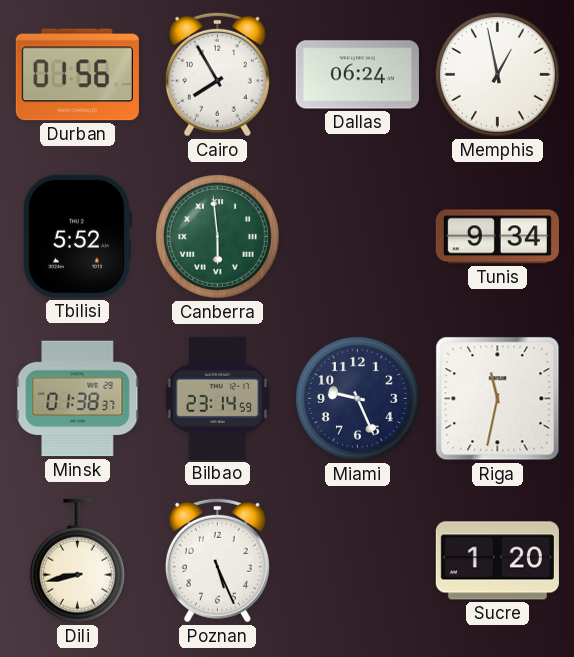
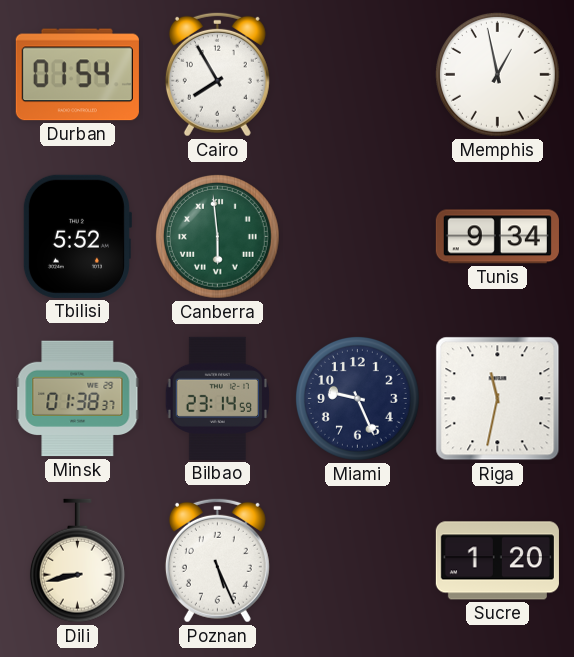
Durban: 01:56 -> 01:54 (77, 75)
Dallas: 06:24 -> none (357, 75)
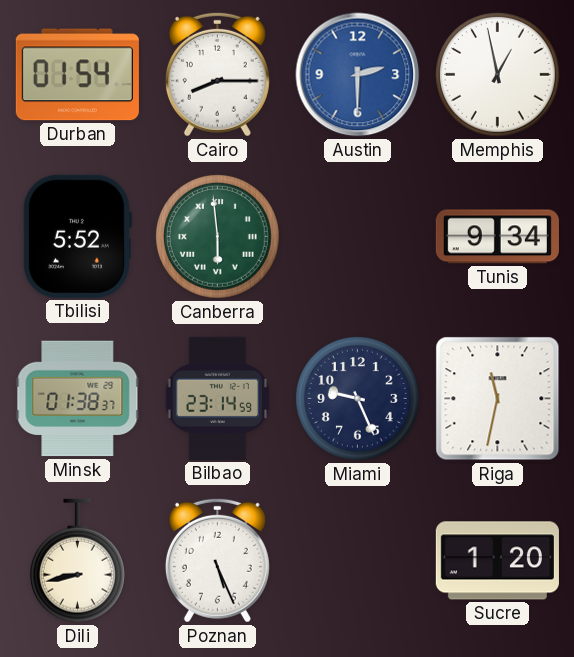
Cairo: 7:55 -> 8:15 (217, 74)
Austin: none -> 2:30 (358, 75)
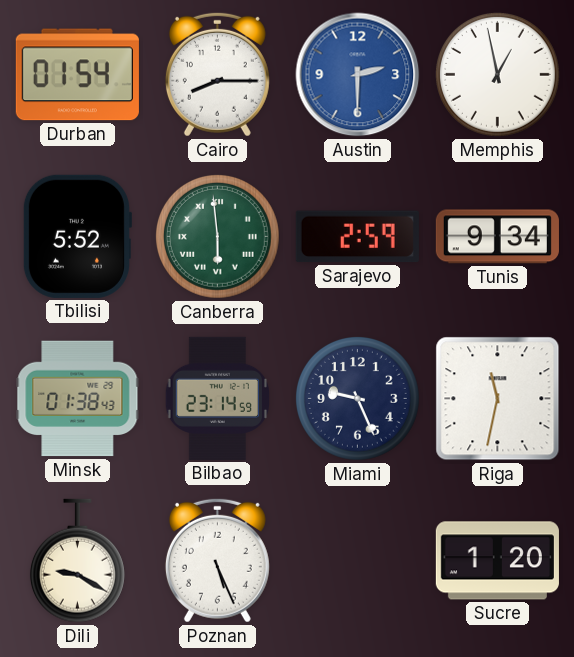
Sarajevo: none -> 2:59 (357, 237)
Minsk: 01:38:37 -> 01:38:43 (78, 399)
Dili: 8:43 -> 9:20 (77, 561)
